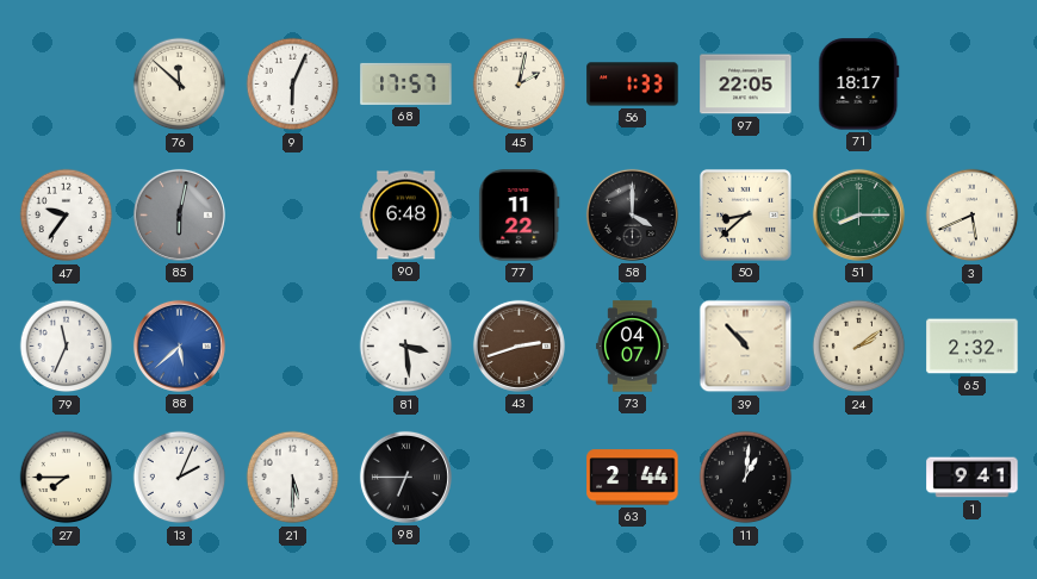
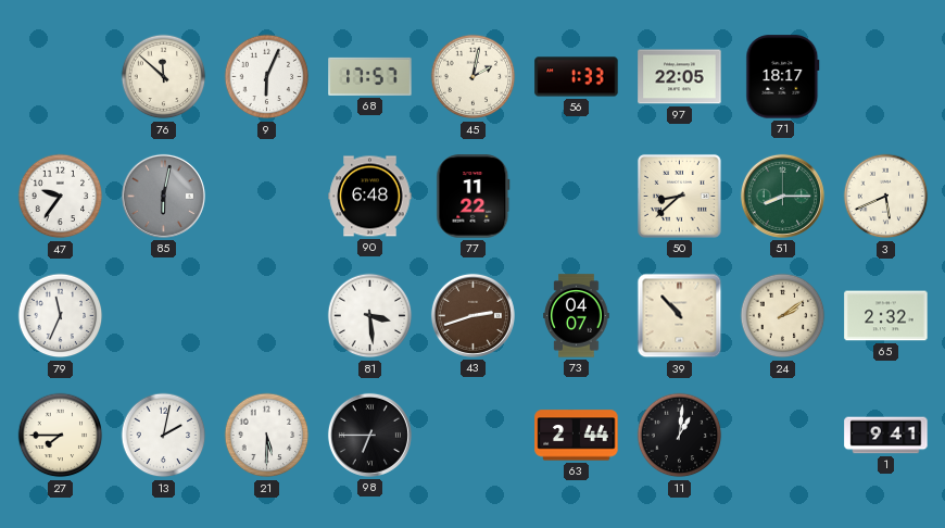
58: 4:00 -> none (632, 214)
88: 5:38 -> none (179, 345)
13: 2:04 -> 2:02 (164, 436)
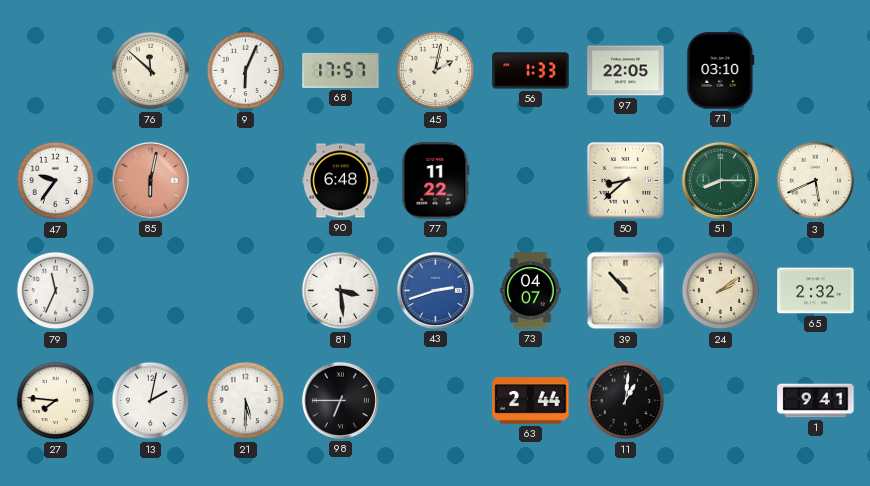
71: 18:17 -> 03:10 (721, 71)
85 dial: grey -> salmon (150, 180)
43 dial: brown -> blue (435, 290)
27: 7:45 -> 7:46 (56, 401)
